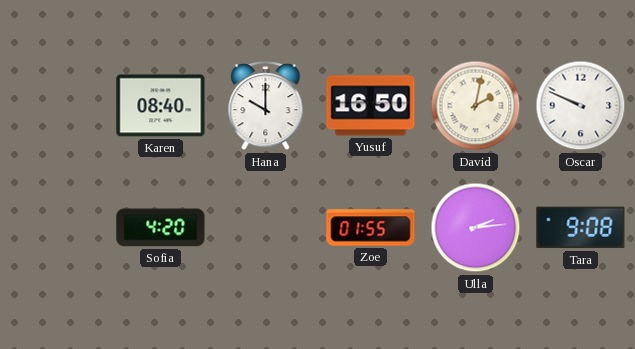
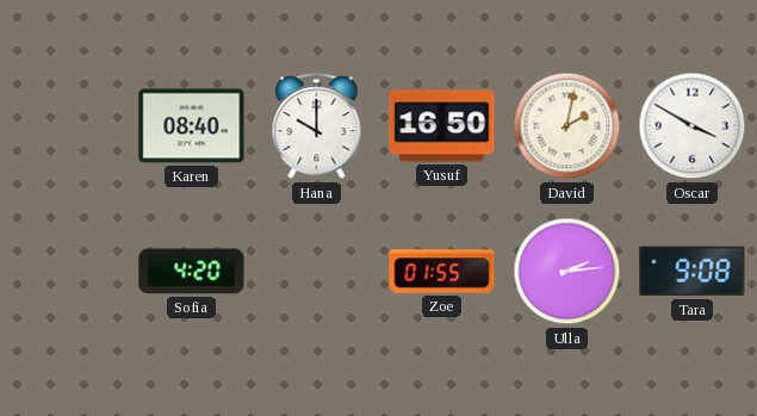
Oscar: 9:49 -> 3:50 (693, 126)
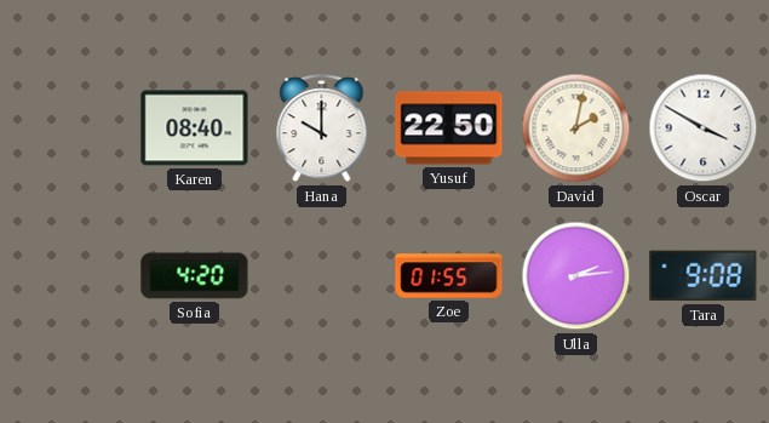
Yusuf: 16:50 -> 22:50 (449, 128)
